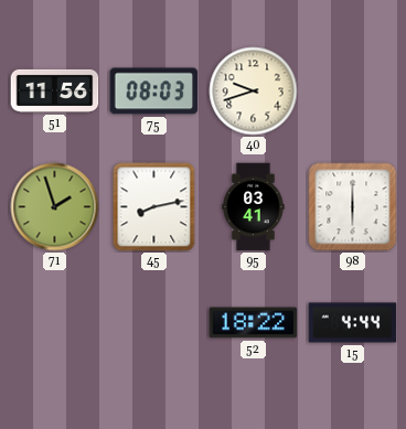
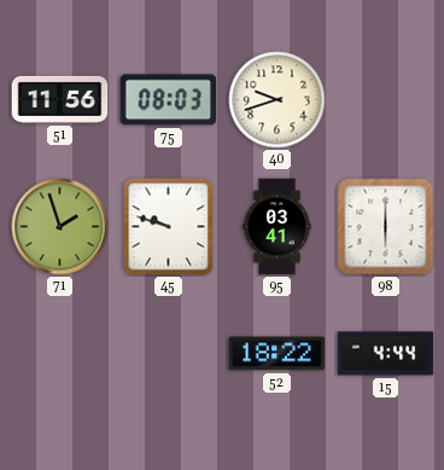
45: 8:13 -> 9:48 (169, 227)
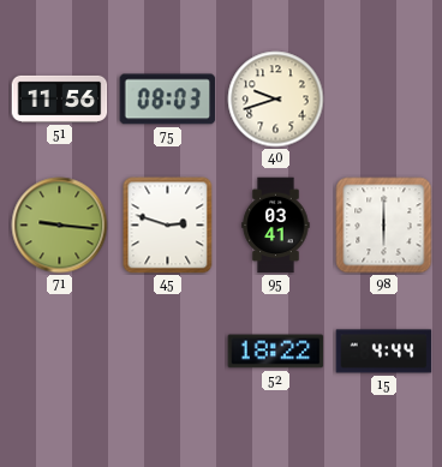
71: 1:57 -> 9:16 (60, 226)
45: 9:48 -> 2:48 (168, 226)
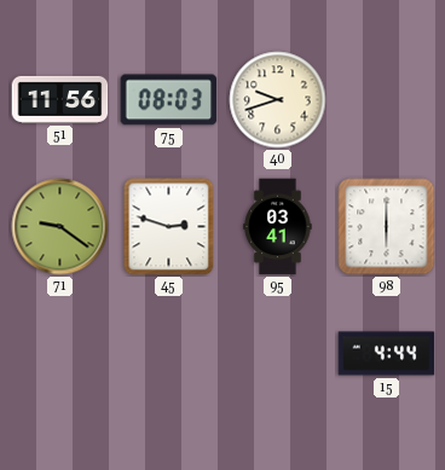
71: 9:16 -> 9:21 (60, 227)
52: 18:22 -> none (276, 352)
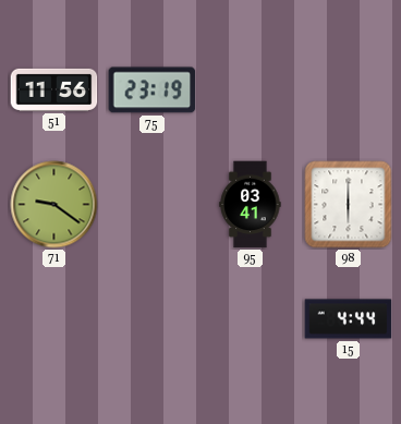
75: 08:03 -> 23:19 (153, 90)
40: 9:42 -> none (278, 100)
45: 2:48 -> none (169, 227)
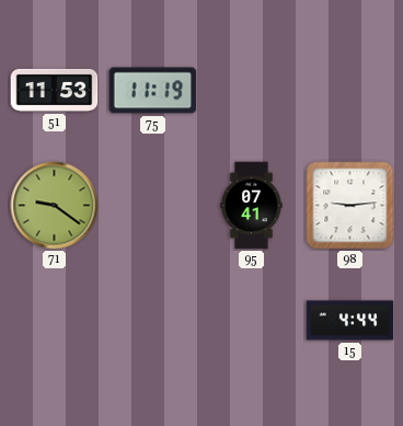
51: 11:56 -> 11:53 (55, 90)
75: 23:19 -> 11:19 (153, 91)
95: 03:41 -> 07:41 (252, 206)
98: 6:00 -> 9:14 (350, 206)
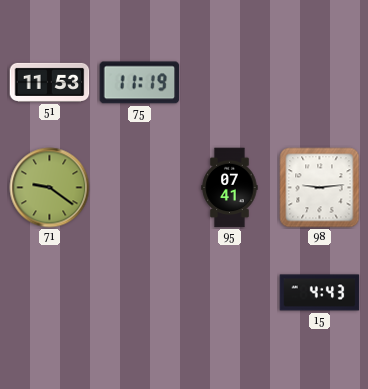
15: 4:44 -> 4:43 (320, 293)
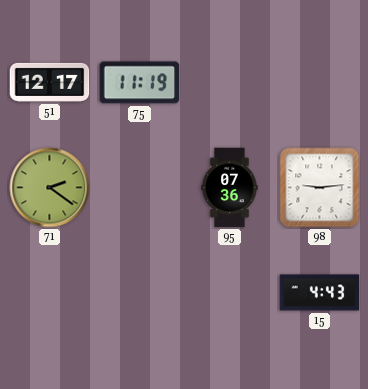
51: 11:53 -> 12:17 (50, 82)
71: 9:21 -> 2:21 (50, 188)
95: 07:41 -> 07:36 (230, 188)
